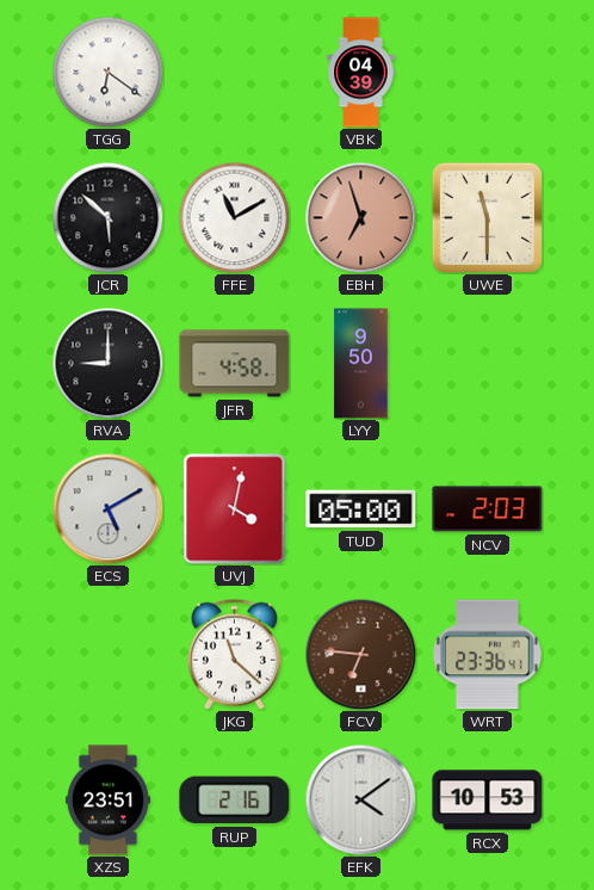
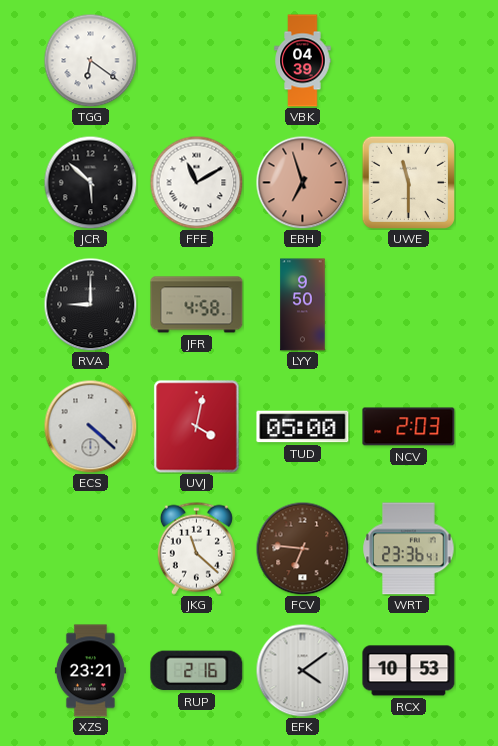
ECS: 5:10 -> 4:22 (90, 426)
XZS: 23:51 -> 23:21 (90, 671)
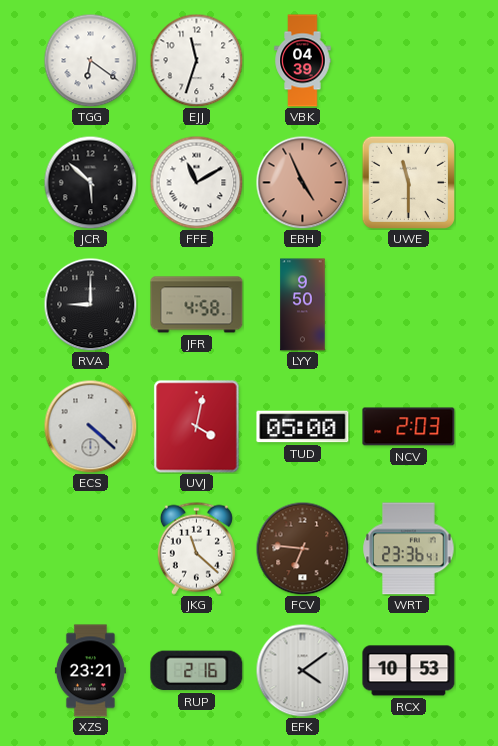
EJJ: none -> 11:33 (196, 60)
EBH: 6:57 -> 4:56 (302, 182)
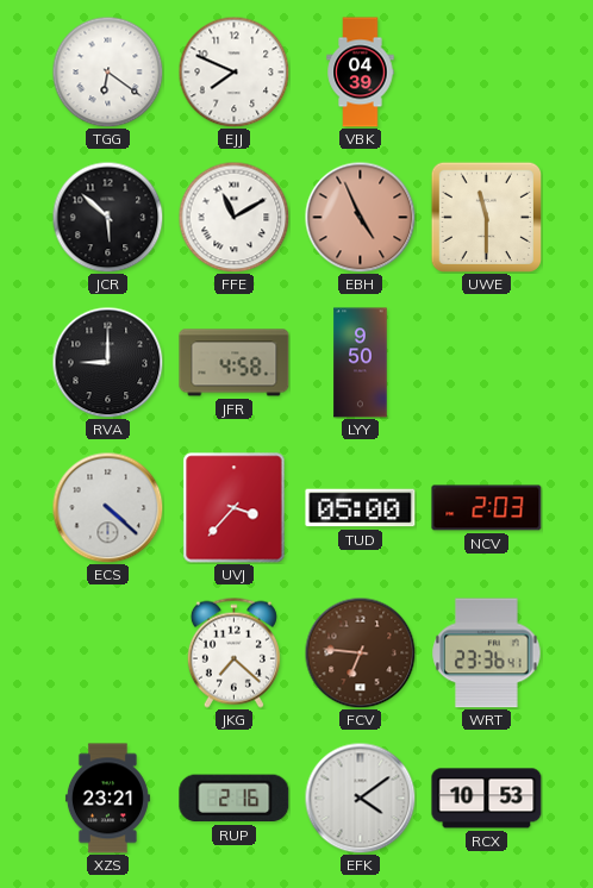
EJJ: 11:33 -> 7:49 (233, 71)
UVJ: 4:02 -> 3:37 (235, 508)
JKG: 11:22 -> 7:22 (233, 652)
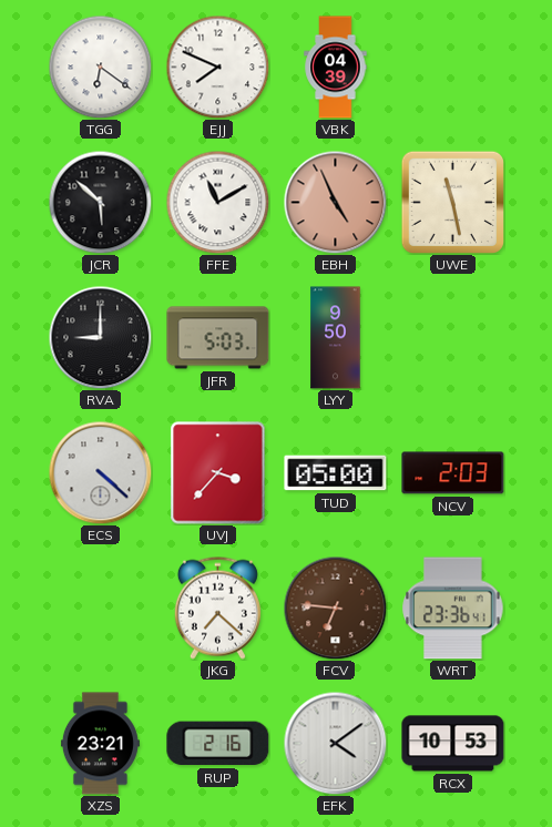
UWE: 11:30 -> 11:28 (452, 202)
JFR: 4:58 -> 5:03 (218, 338)
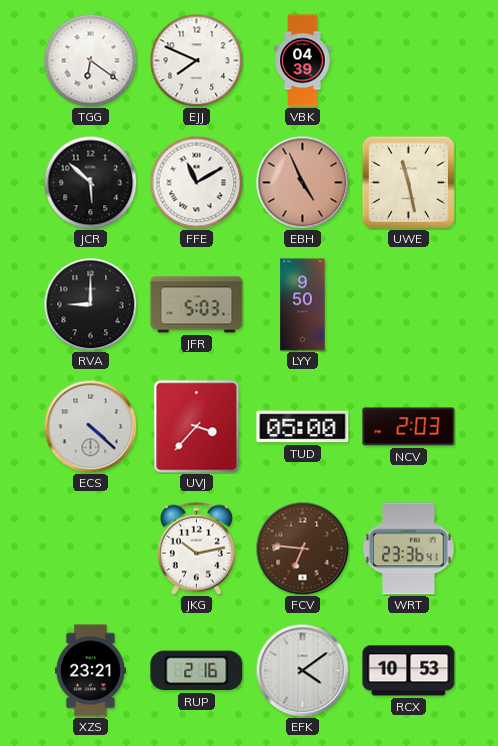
JKG: 7:22 -> 10:13 (196, 548)
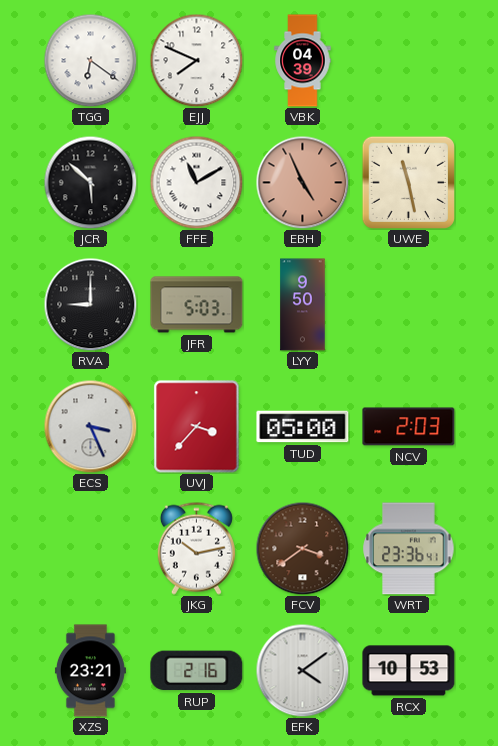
ECS: 4:22 -> 3:26 (90, 426)
FCV: 6:46 -> 3:39 (302, 548)
